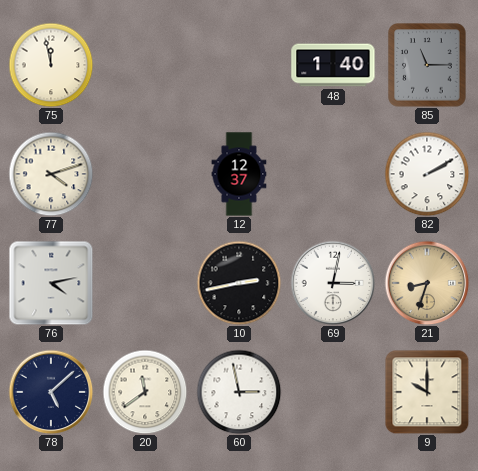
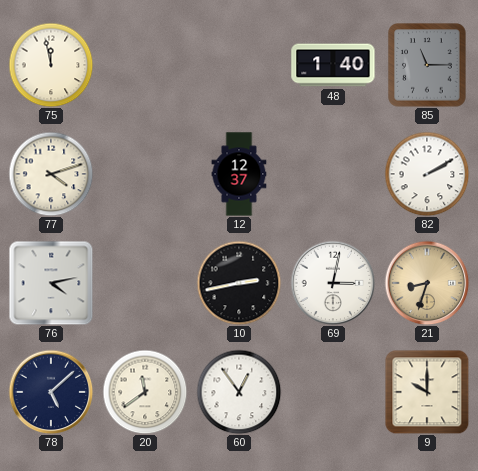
60: 2:58 -> 12:54 (239, 392)
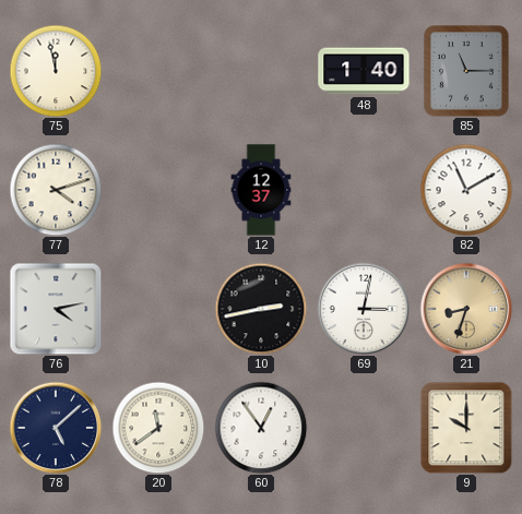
82: 2:10 -> 11:10 (466, 190)
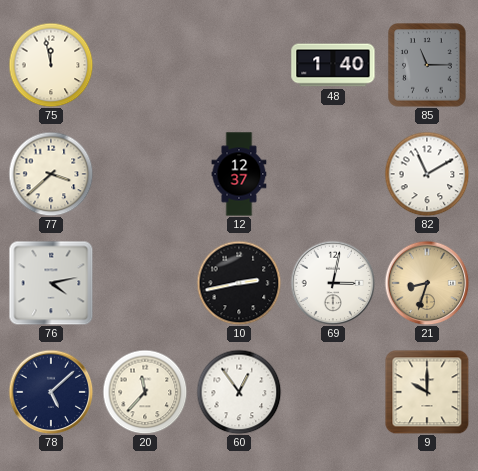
77: 4:12 -> 3:38 (51, 174)
20: 11:39 -> 11:37 (145, 392)
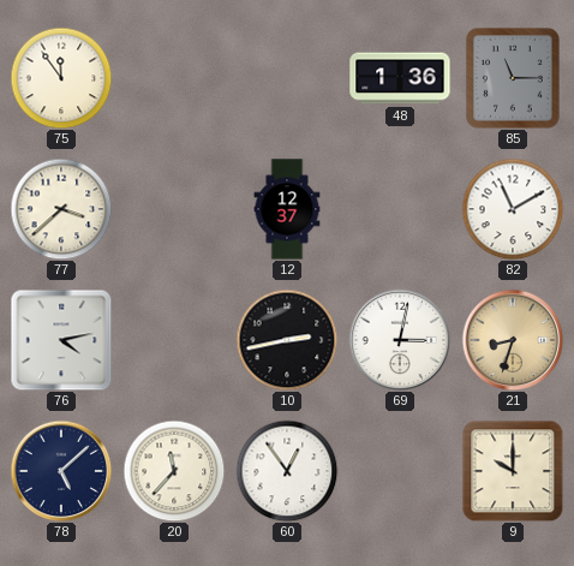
75: 11:58 -> 11:54 (61, 78)
48: 1:40 -> 1:36 (400, 78)
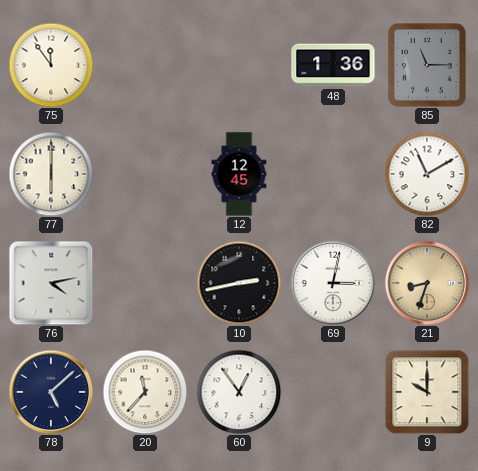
77: 3:38 -> 6:00 (51, 174)
12: 12:37 -> 12:45 (239, 174)
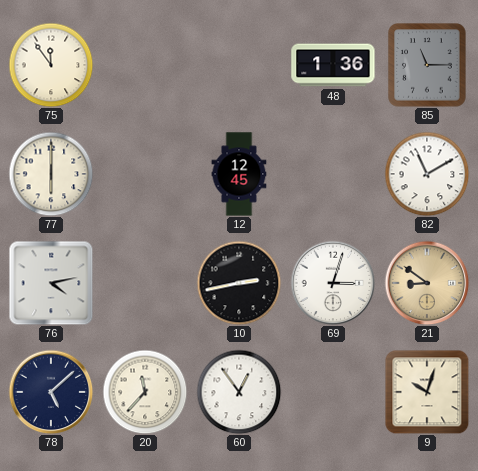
69: 3:02 -> 3:03 (333, 283)
21: 8:33 -> 8:51 (427, 283)
9: 10:00 -> 10:03 (427, 392)
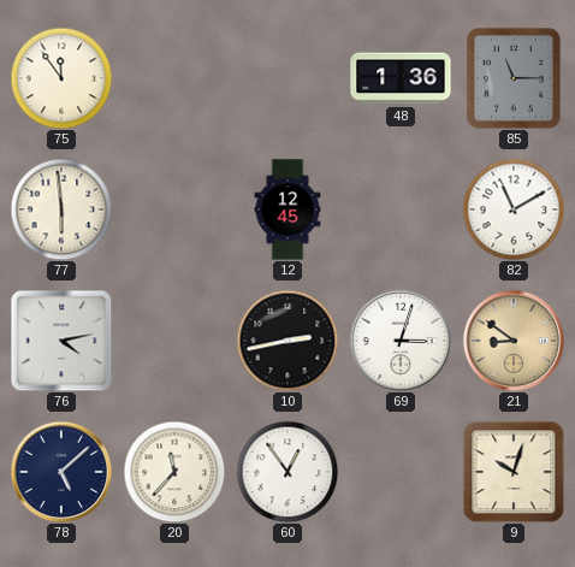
77: 6:00 -> 5:59 (61, 209)
